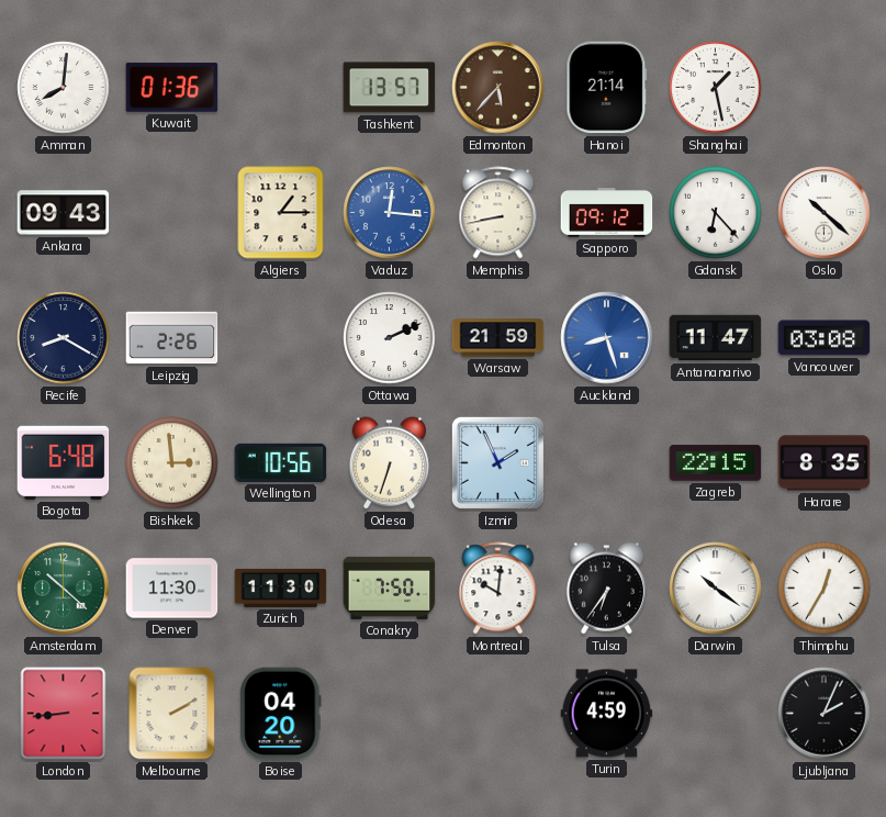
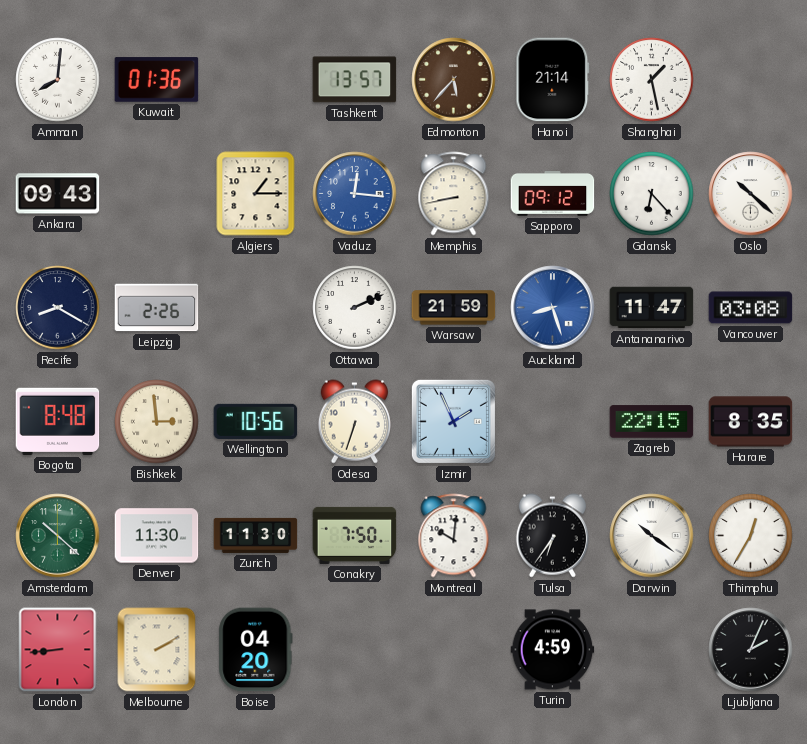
Bogota: 6:48 -> 8:48 (58, 421)
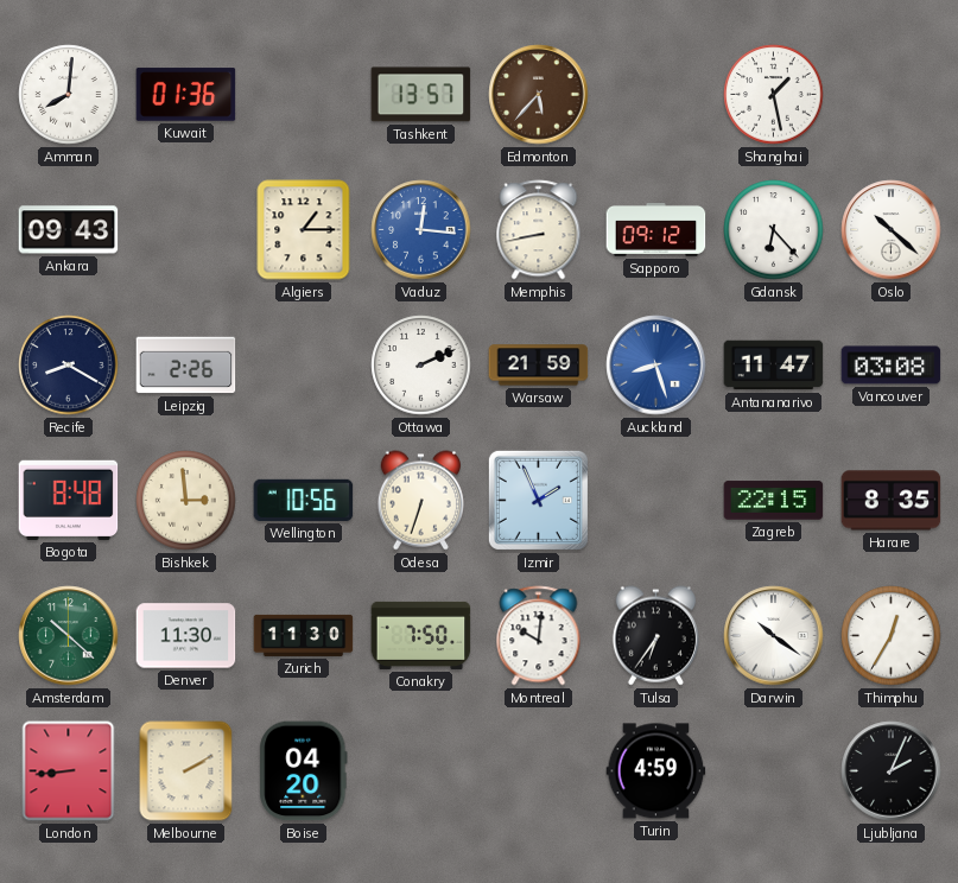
Hanoi: 21:14 -> none (553, 80)
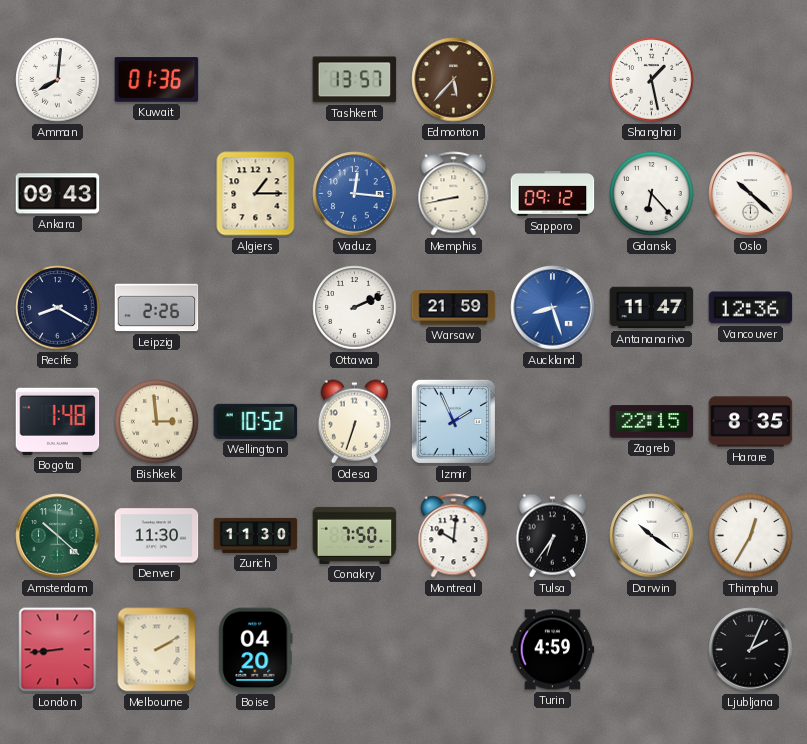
Vancouver: 03:08 -> 12:36 (751, 308)
Bogota: 8:48 -> 1:48 (58, 421)
Wellington: 10:56 -> 10:52 (256, 421)
